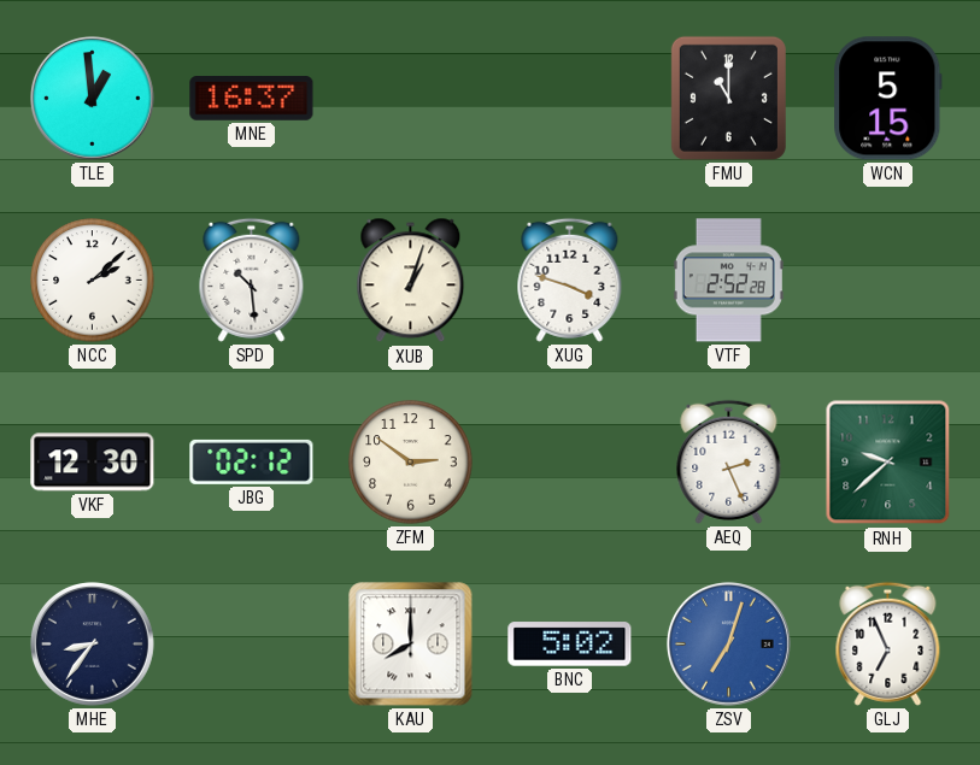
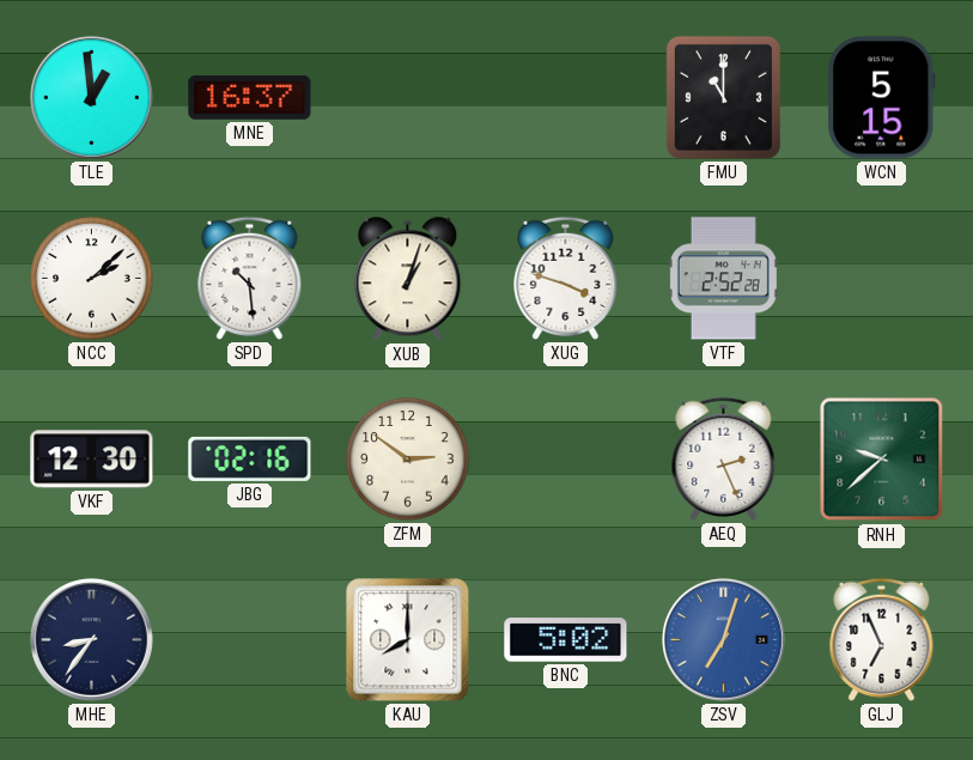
JBG: 02:12 -> 02:16 (250, 458)
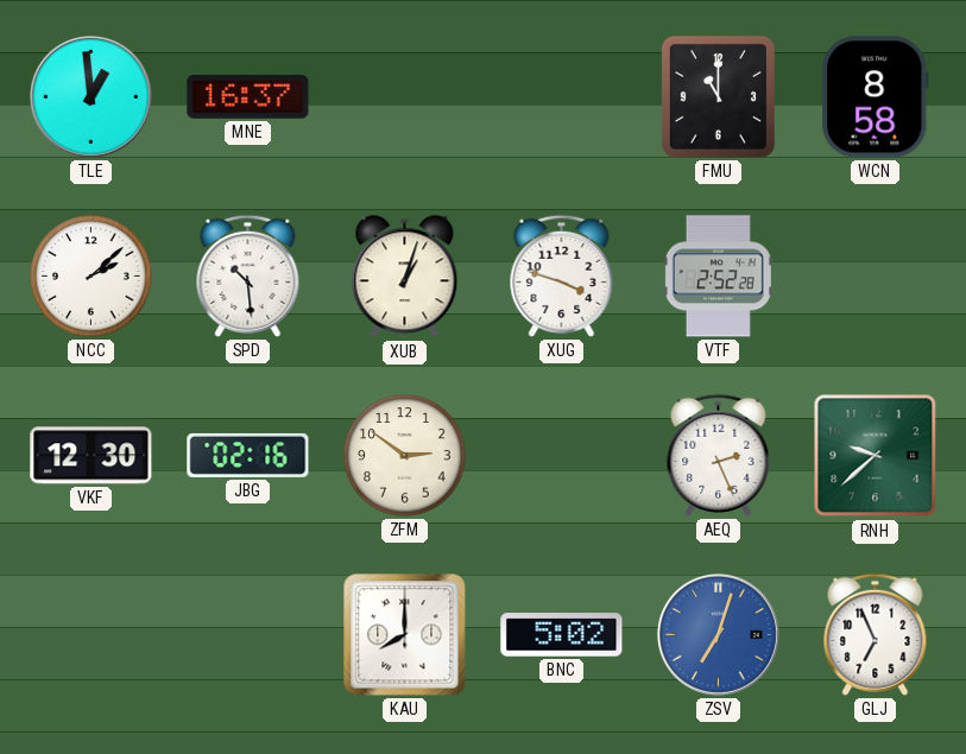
WCN: 5:15 -> 8:58 (876, 97)
MHE: 8:36 -> none (91, 639)
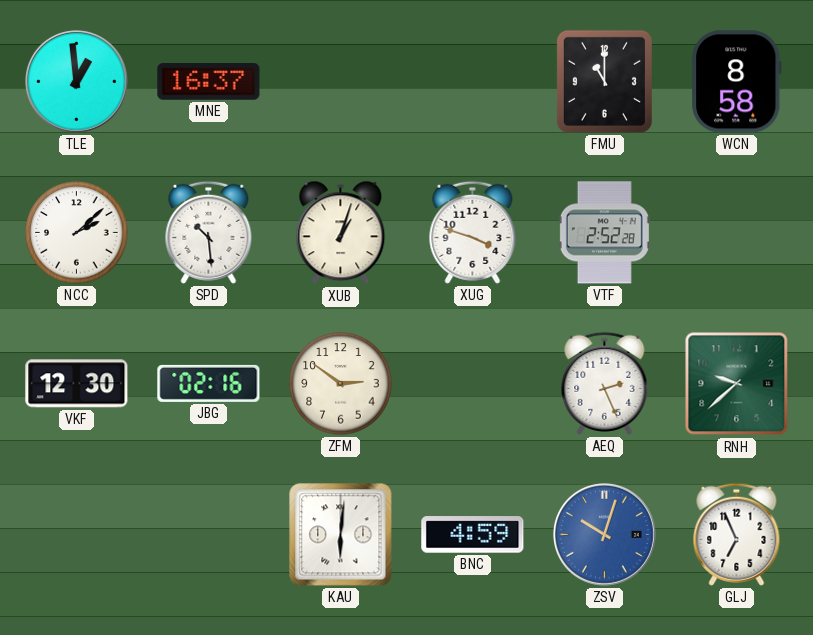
KAU: 8:00 -> 6:01 (341, 535)
BNC: 5:02 -> 4:59 (473, 535)
ZSV: 7:03 -> 10:03 (604, 534)
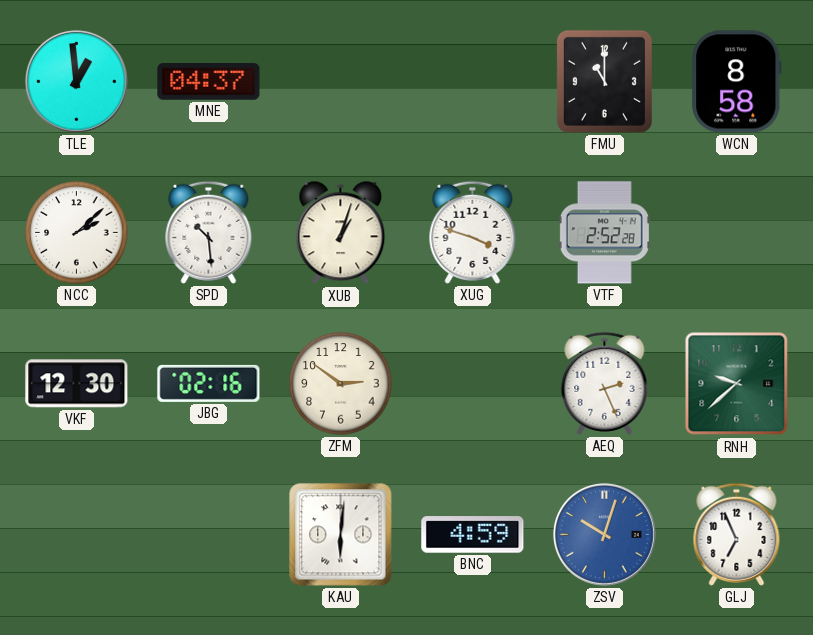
MNE: 16:37 -> 04:37 (209, 82)
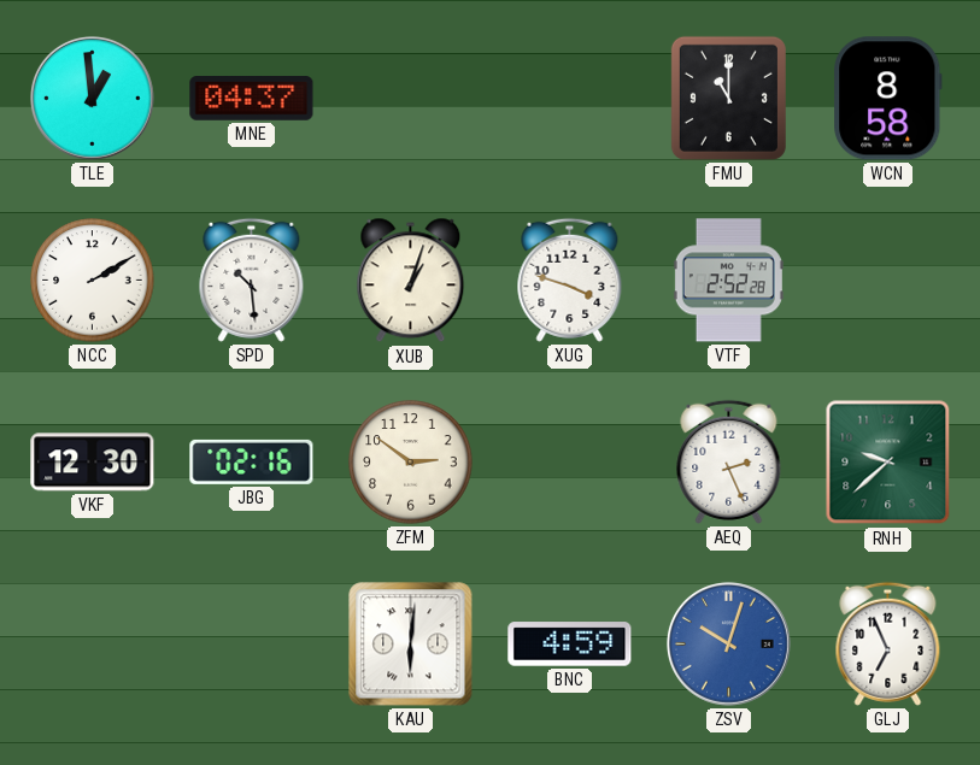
NCC: 2:08 -> 2:10 (93, 281)
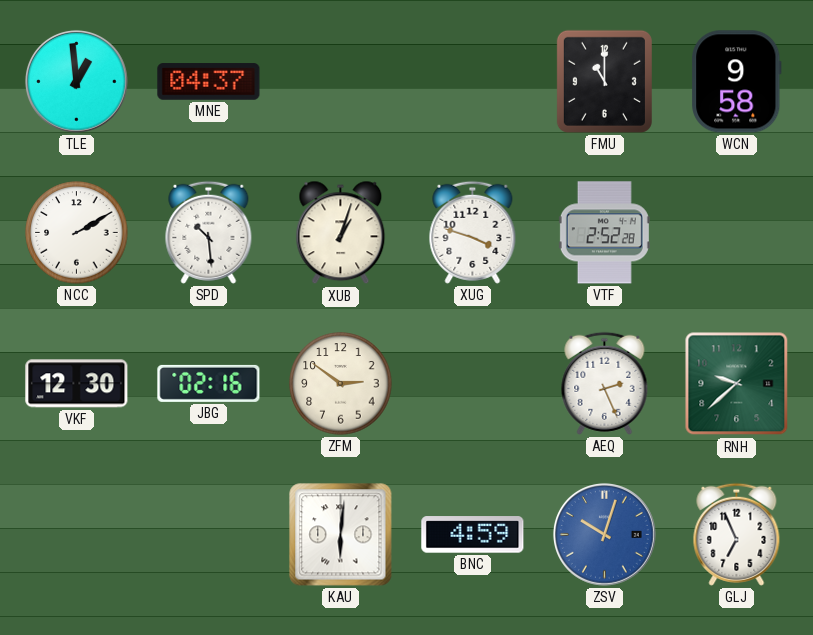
WCN: 8:58 -> 9:58 (737, 82)
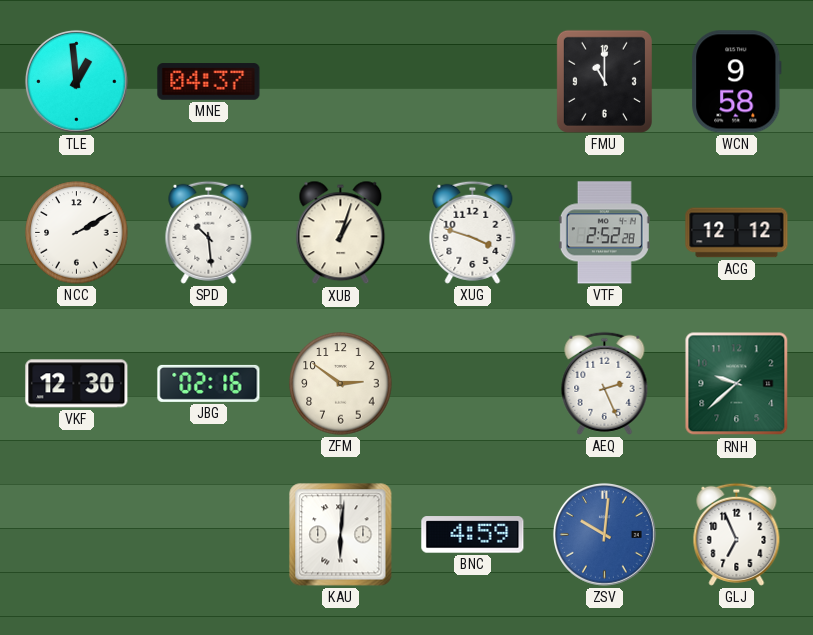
ACG: none -> 12:12 (737, 233)
ZSV: 10:03 -> 10:01 (604, 534)
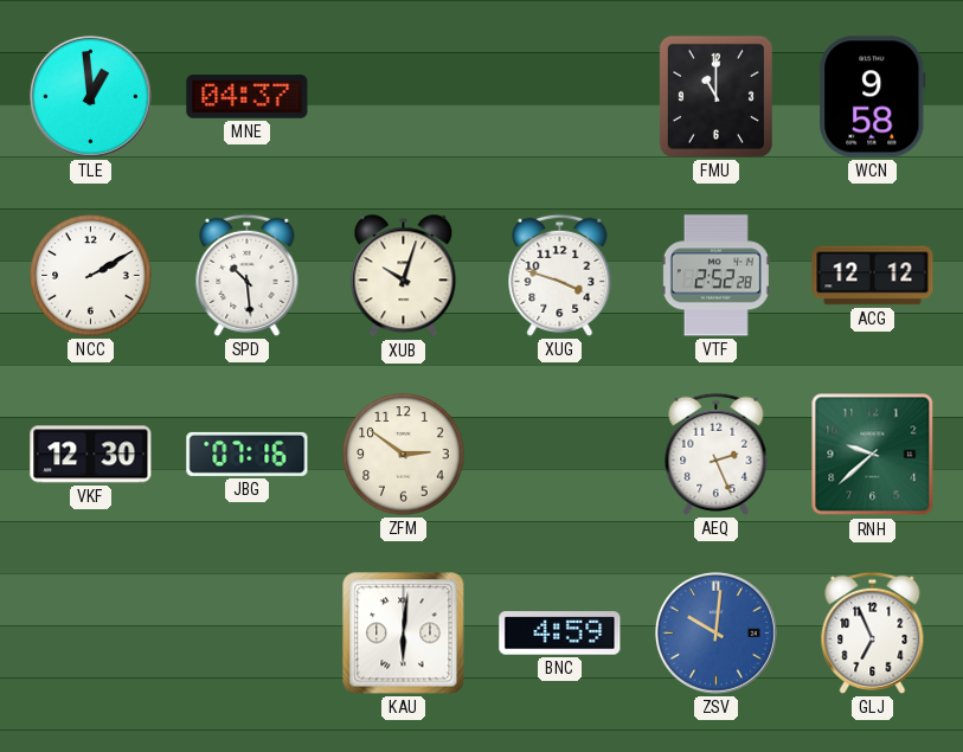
XUB: 1:03 -> 10:03 (404, 276)
JBG: 02:16 -> 07:16 (248, 454)
